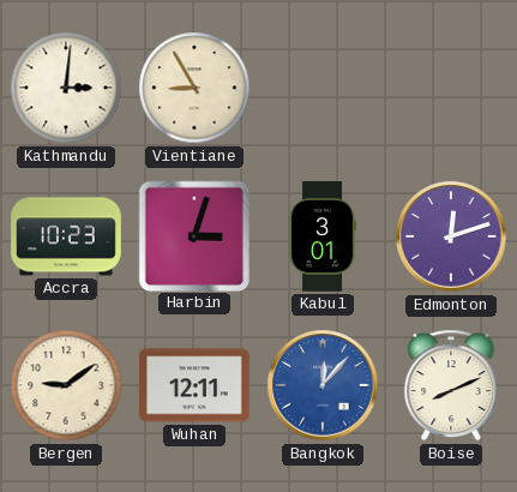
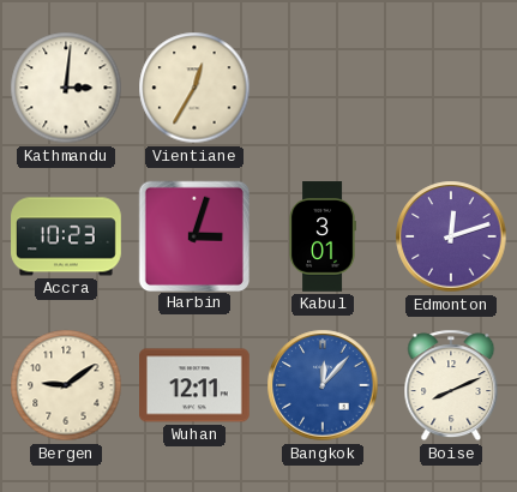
Vientiane: 8:55 -> 12:35 (194, 88)
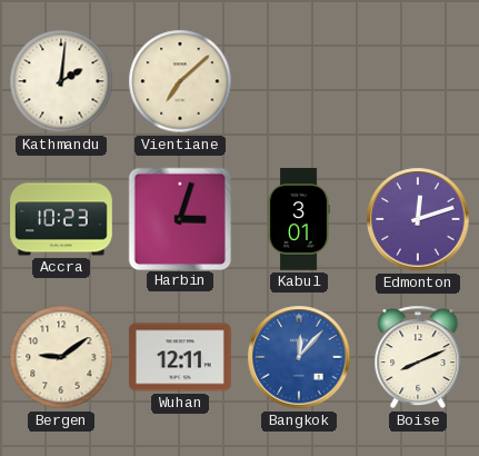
Kathmandu: 3:01 -> 2:01 (61, 81)
Vientiane: 12:35 -> 7:08 (180, 81)
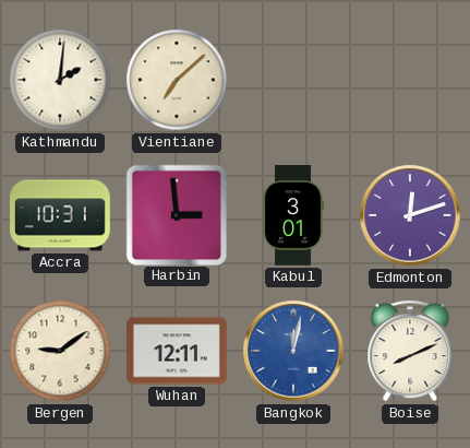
Accra: 10:23 -> 10:31 (60, 215)
Harbin: 3:03 -> 2:59 (176, 214)
Bangkok: 12:07 -> 12:02 (293, 351)
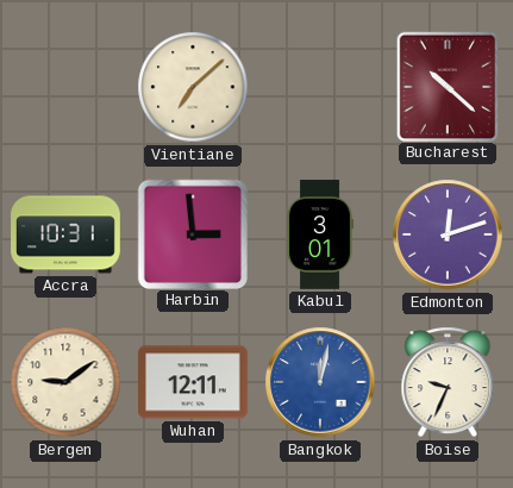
Kathmandu: 2:01 -> none (60, 80)
Bucharest: none -> 10:22 (446, 86)
Boise: 8:11 -> 9:34 (448, 382)
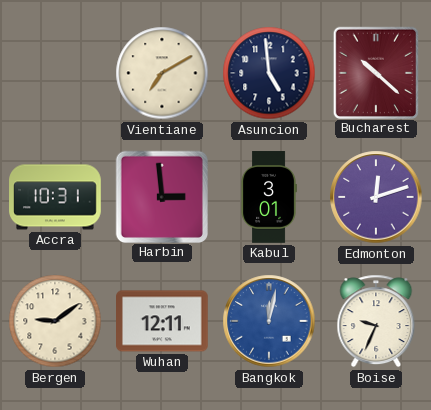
Vientiane: 7:08 -> 7:10 (162, 73)
Asuncion: none -> 4:59 (269, 73)
